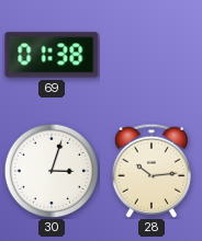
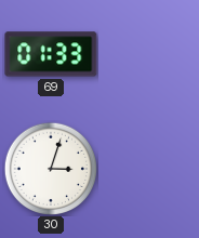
69: 01:38 -> 01:33 (51, 54)
28: 10:14 -> none (151, 171)
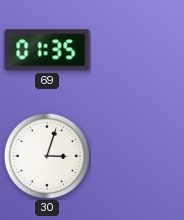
69: 01:33 -> 01:35 (47, 50)
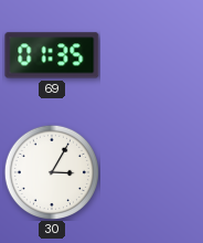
30: 3:03 -> 3:05 (51, 171)
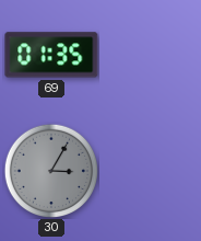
30 dial: white -> grey (50, 170)
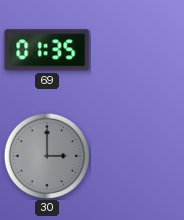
30: 3:05 -> 3:00 (46, 155)
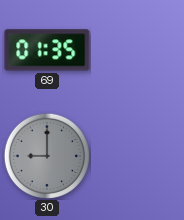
30: 3:00 -> 9:00 (46, 155)
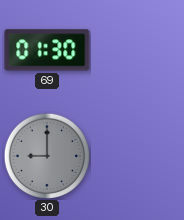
69: 01:35 -> 01:30 (47, 50)
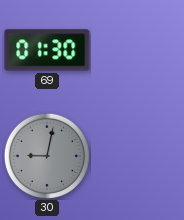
30: 9:00 -> 9:02 (46, 155)
